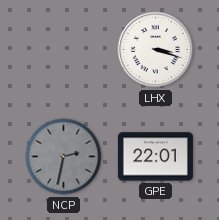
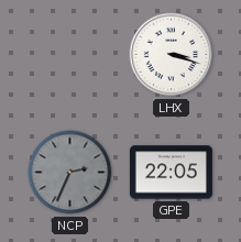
NCP: 2:32 -> 2:34 (70, 173)
GPE: 22:01 -> 22:05 (171, 173)
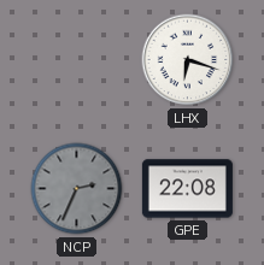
LHX: 3:18 -> 6:18 (188, 60)
GPE: 22:05 -> 22:08 (187, 189)
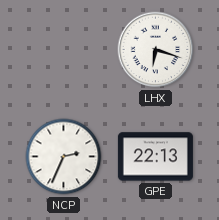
NCP dial: grey -> white (64, 157)
GPE: 22:08 -> 22:13 (155, 157)
